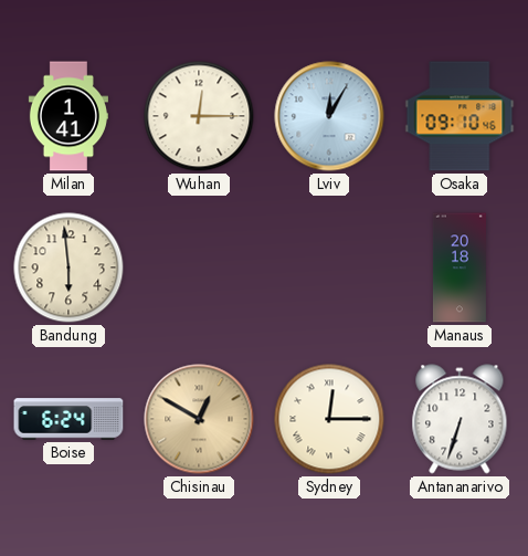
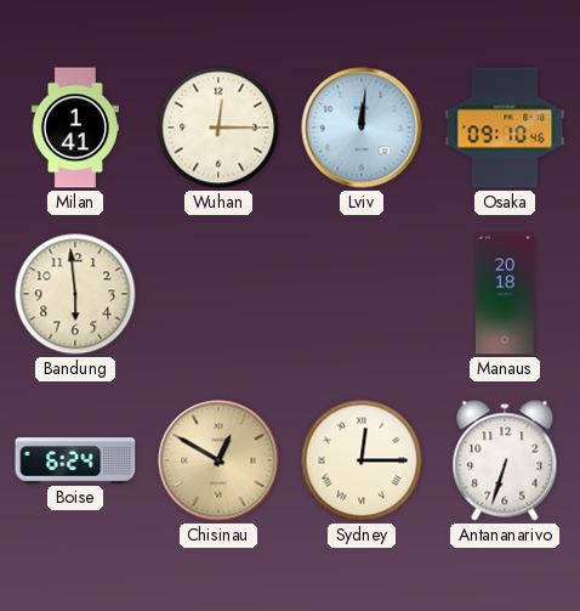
Lviv: 12:05 -> 12:01 (362, 128)
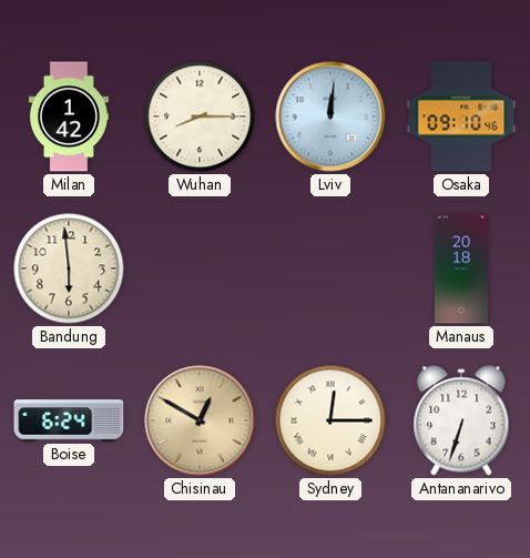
Milan: 1:41 -> 1:42 (69, 116)
Wuhan: 12:15 -> 8:15 (200, 116)
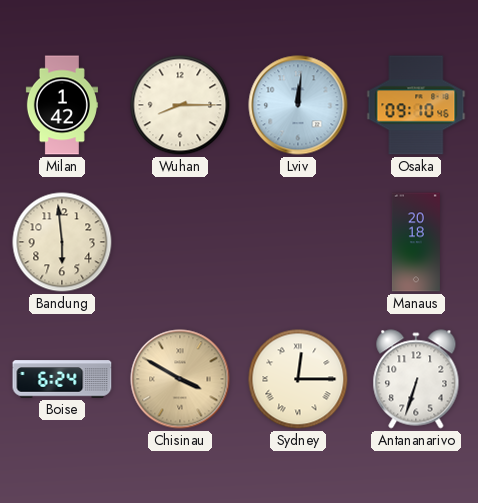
Chisinau: 12:50 -> 3:50 (180, 379)
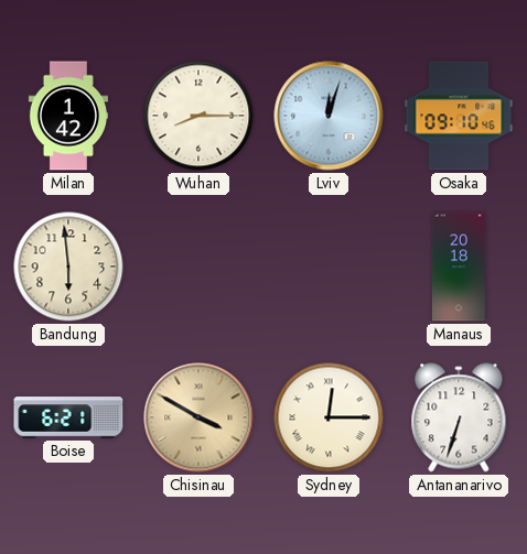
Lviv: 12:01 -> 12:03 (329, 116)
Boise: 6:24 -> 6:21 (68, 417)
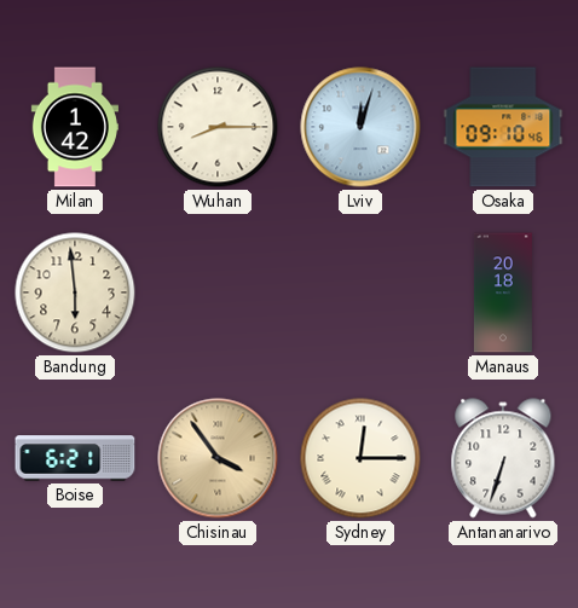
Chisinau: 3:50 -> 3:54 (218, 458)
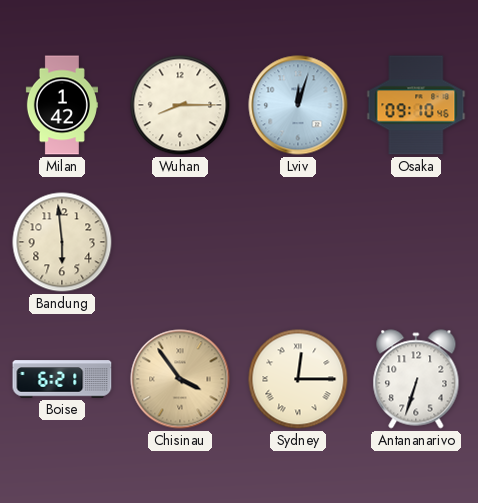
Manaus: 20:18 -> none (503, 293)
